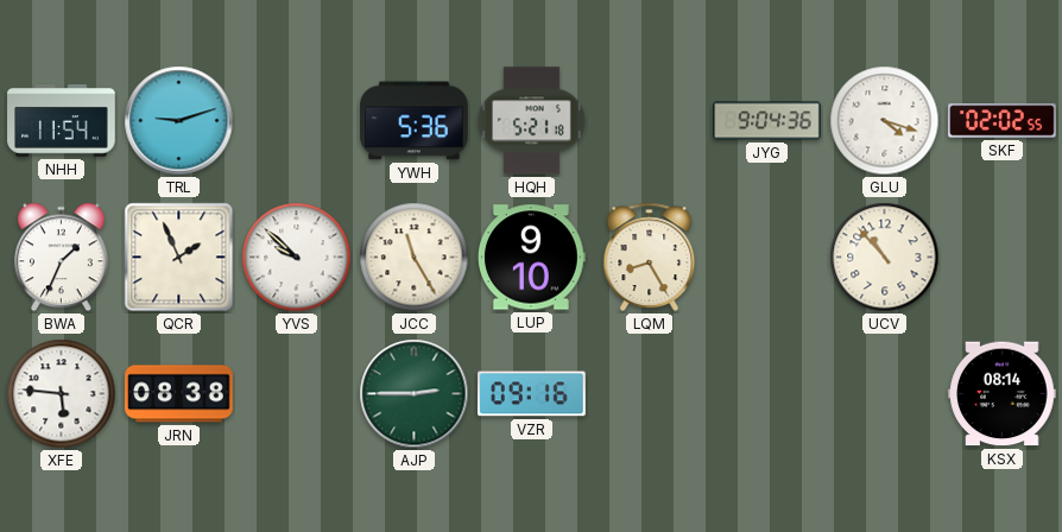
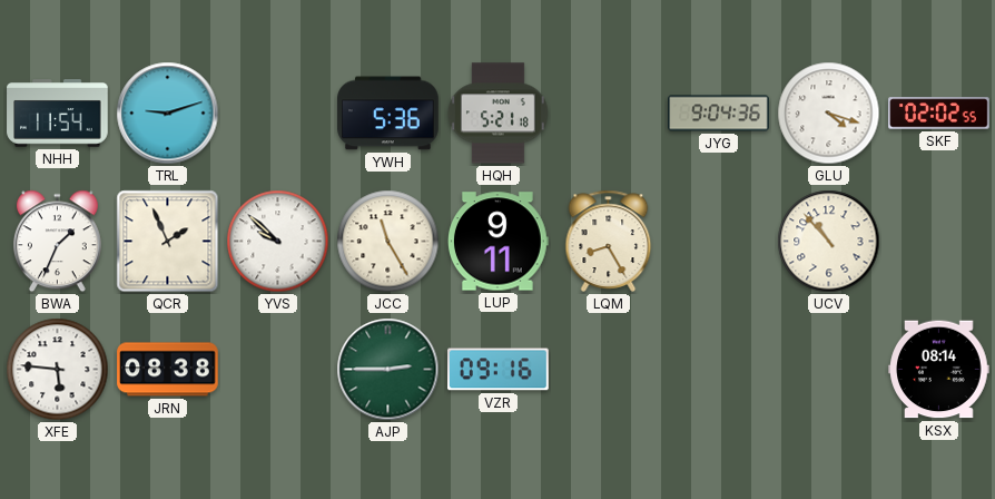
LUP: 9:10 -> 9:11 (497, 242)
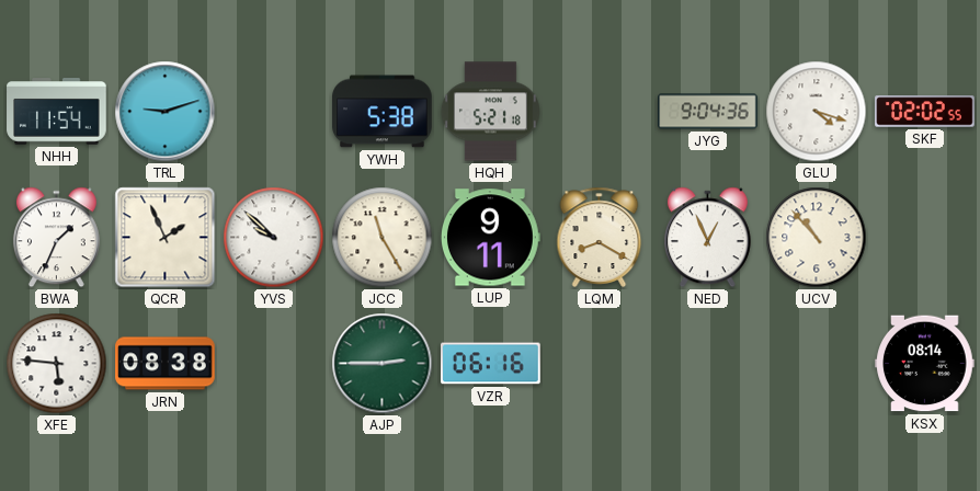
YWH: 5:36 -> 5:38 (383, 112)
LQM: 8:25 -> 8:20 (600, 237)
NED: none -> 12:56 (707, 238)
VZR: 09:16 -> 06:16 (491, 364)
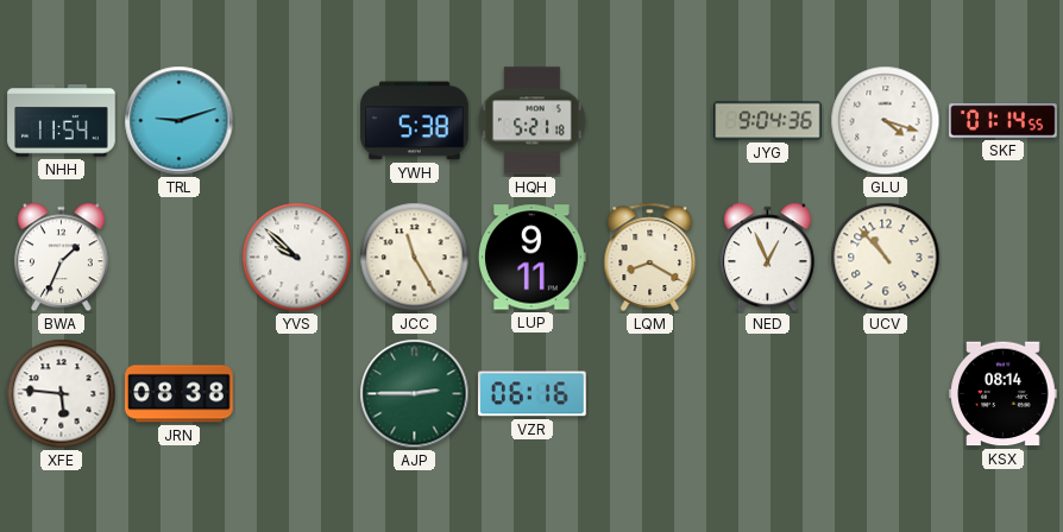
SKF: 02:02 -> 01:14 (1004, 121)
QCR: 1:56 -> none (166, 238)
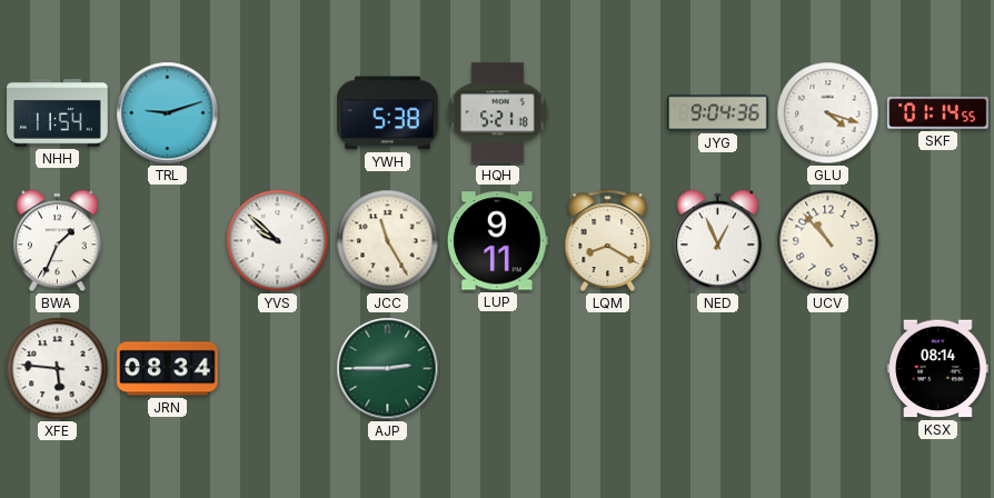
JRN: 08:38 -> 08:34 (168, 369)
VZR: 06:16 -> none (533, 394)
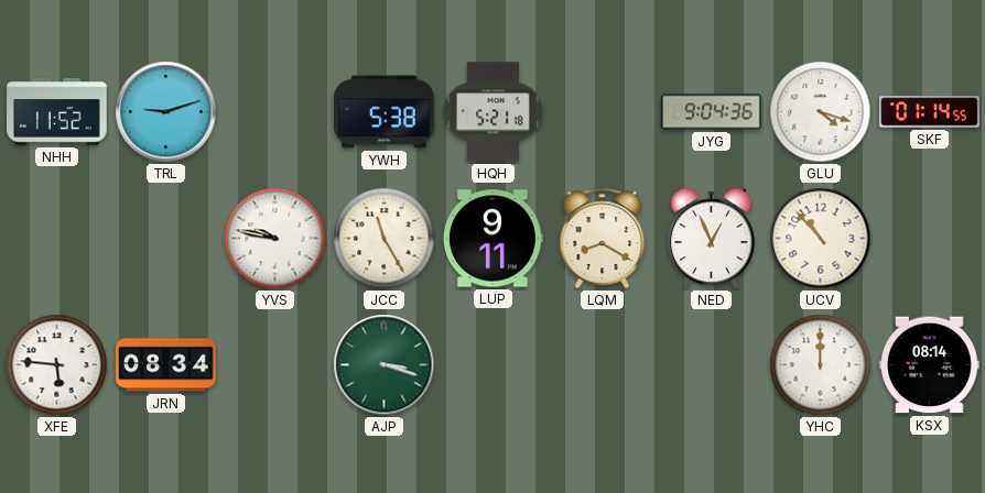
NHH: 11:54 -> 11:52 (57, 112)
BWA: 1:34 -> none (57, 241)
YVS: 9:52 -> 9:47 (275, 239)
AJP: 2:45 -> 3:18 (385, 365)
YHC: none -> 12:00 (821, 365)
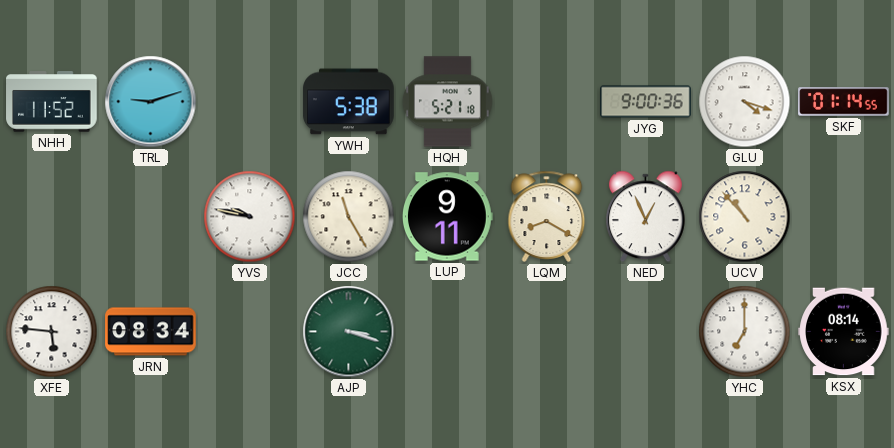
JYG: 9:04 -> 9:00 (646, 102)
YHC: 12:00 -> 7:00 (745, 332)
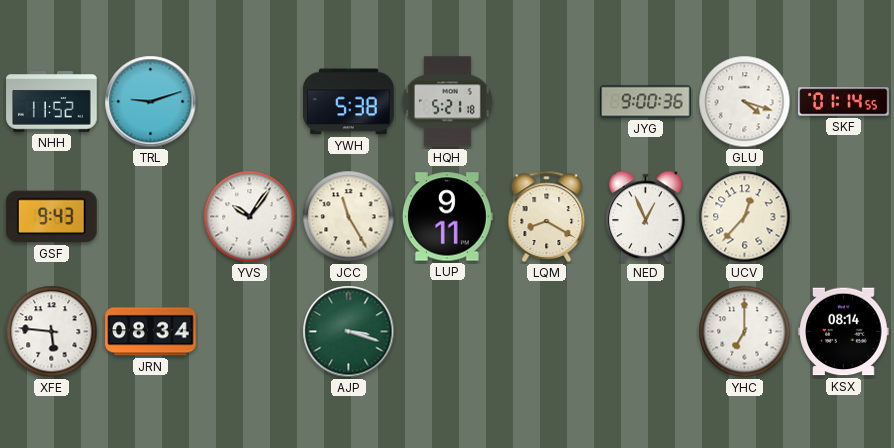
GSF: none -> 9:43 (52, 217)
YVS: 9:47 -> 10:06 (250, 217)
UCV: 10:53 -> 12:37 (745, 217)
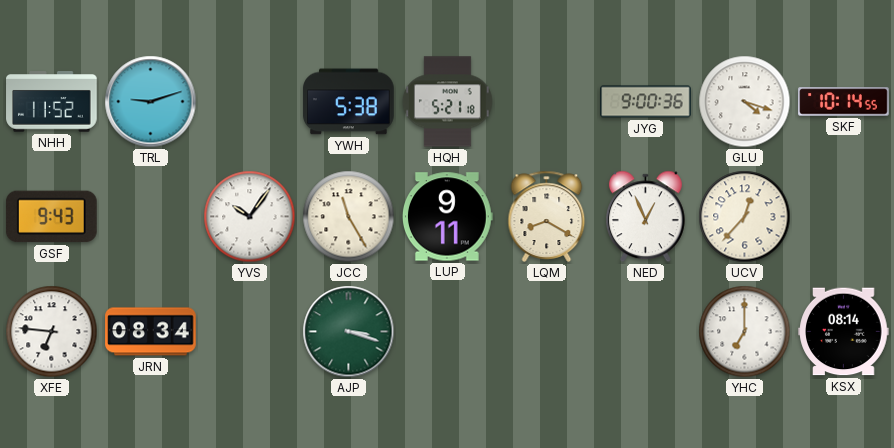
SKF: 01:14 -> 10:14 (844, 102)
XFE: 5:46 -> 6:46 (52, 332)
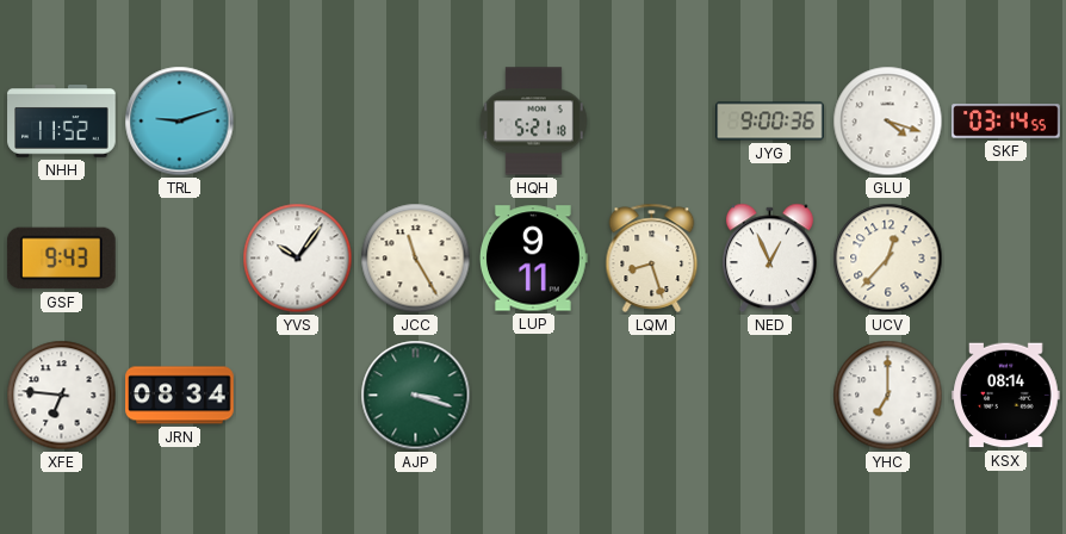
YWH: 5:38 -> none (349, 102)
SKF: 10:14 -> 03:14 (1006, 122)
LQM: 8:20 -> 8:27 (652, 257)
